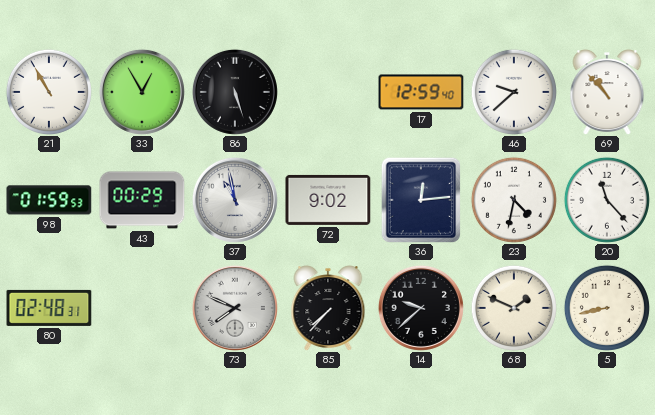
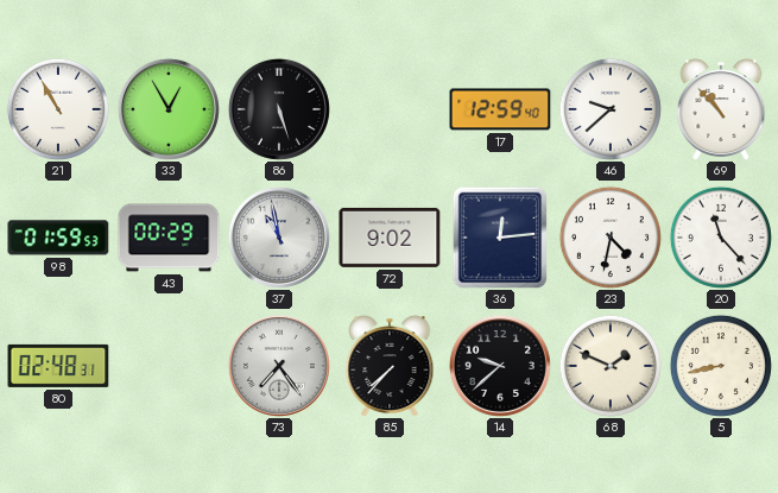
73: 7:49 -> 7:24 (279, 366)
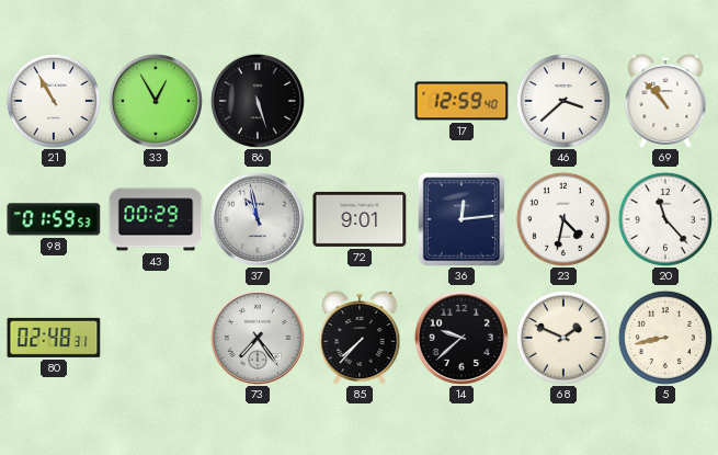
46: 9:38 -> 3:38 (563, 101)
72: 9:02 -> 9:01 (360, 219)
